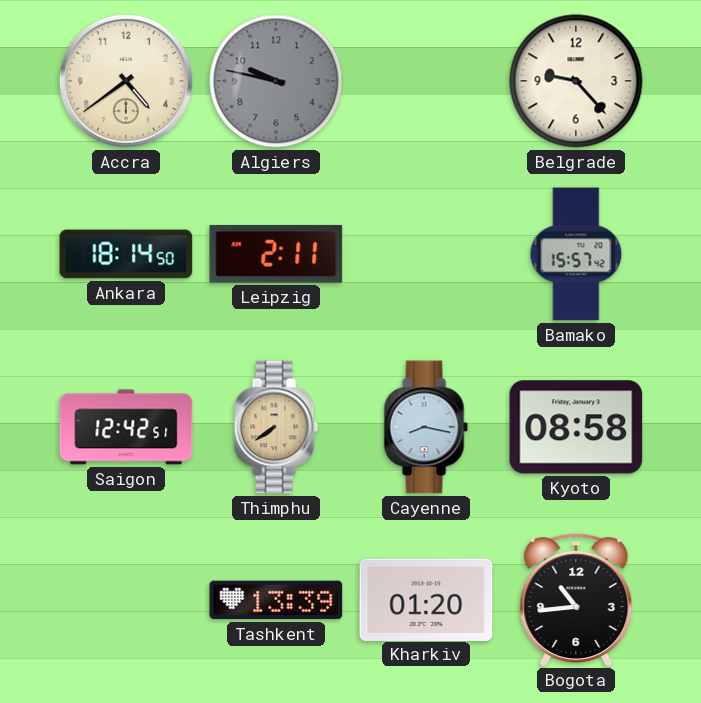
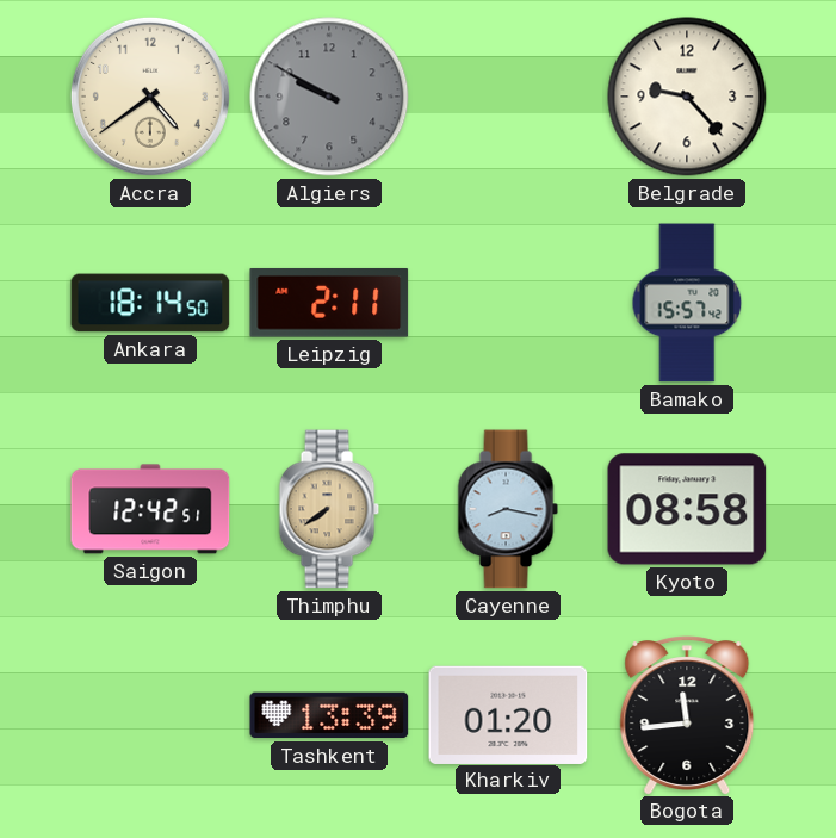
Algiers: 9:47 -> 9:50 (329, 97)
Bogota: 10:44 -> 11:44 (687, 715)
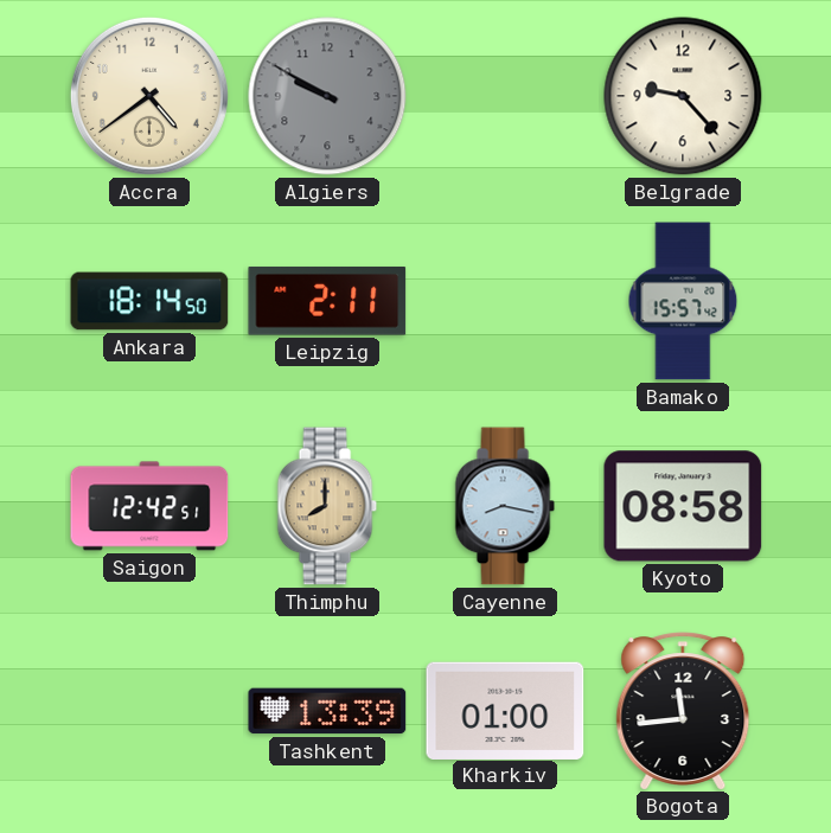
Thimphu: 7:39 -> 8:00 (327, 506)
Kharkiv: 01:20 -> 01:00 (505, 710)
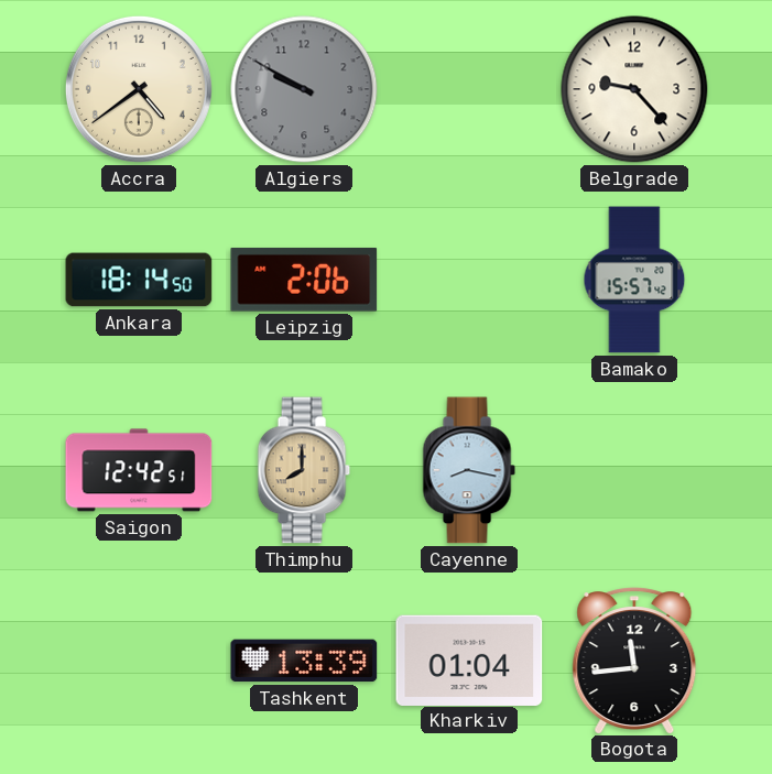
Leipzig: 2:11 -> 2:06 (304, 280)
Kyoto: 08:58 -> none (683, 506)
Kharkiv: 01:00 -> 01:04 (469, 659)
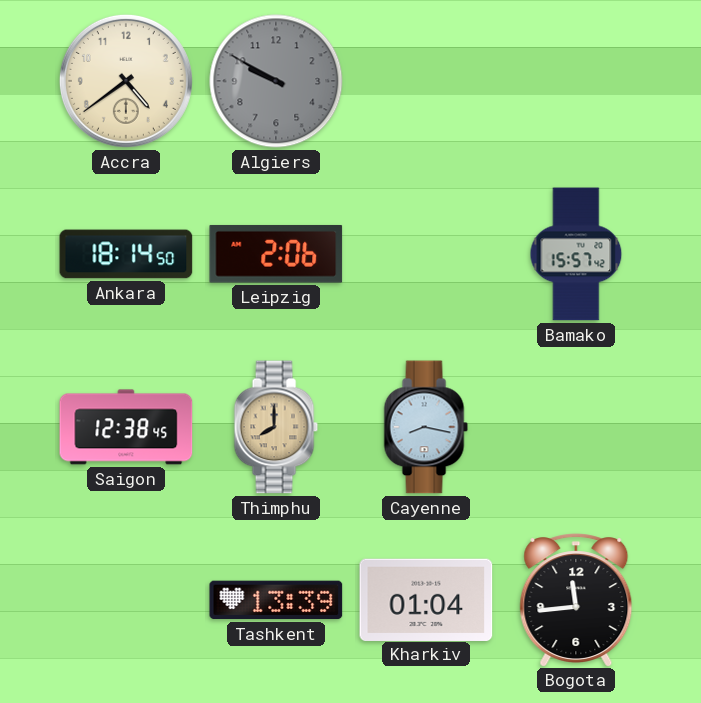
Belgrade: 9:23 -> none (634, 89)
Saigon: 12:42 -> 12:38 (126, 427)
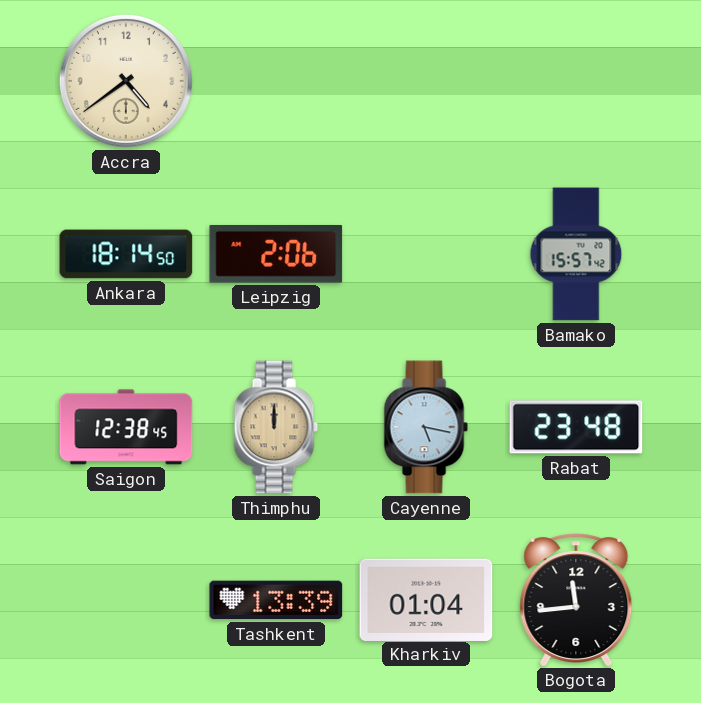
Algiers: 9:50 -> none (276, 81)
Thimphu: 8:00 -> 12:00 (276, 427)
Cayenne: 8:17 -> 5:17 (426, 427)
Rabat: none -> 23:48 (576, 427)
